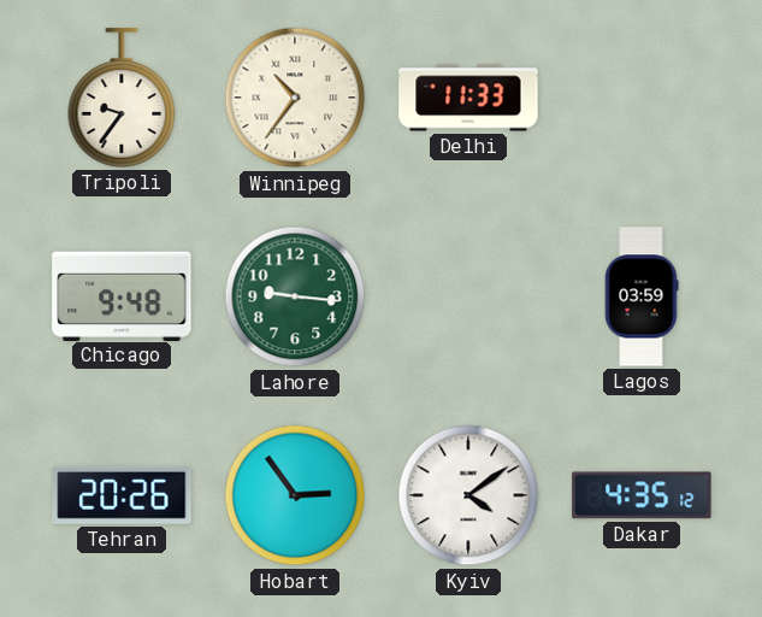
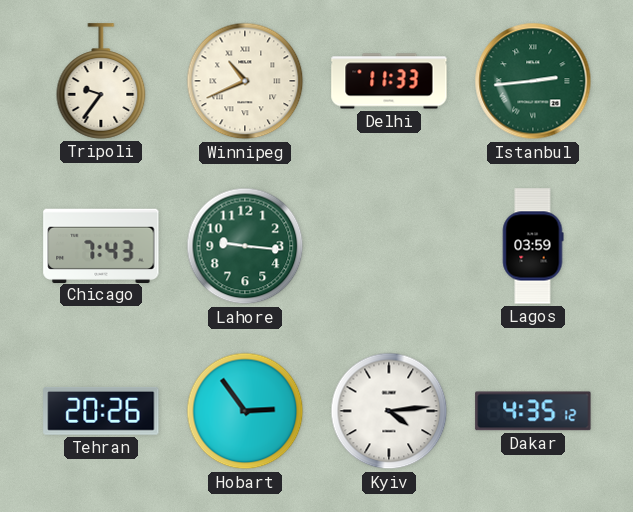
Winnipeg: 10:36 -> 10:41 (245, 81)
Istanbul: none -> 2:44 (533, 81)
Chicago: 9:48 -> 7:43 (101, 245)
Kyiv: 4:09 -> 4:14 (389, 411)
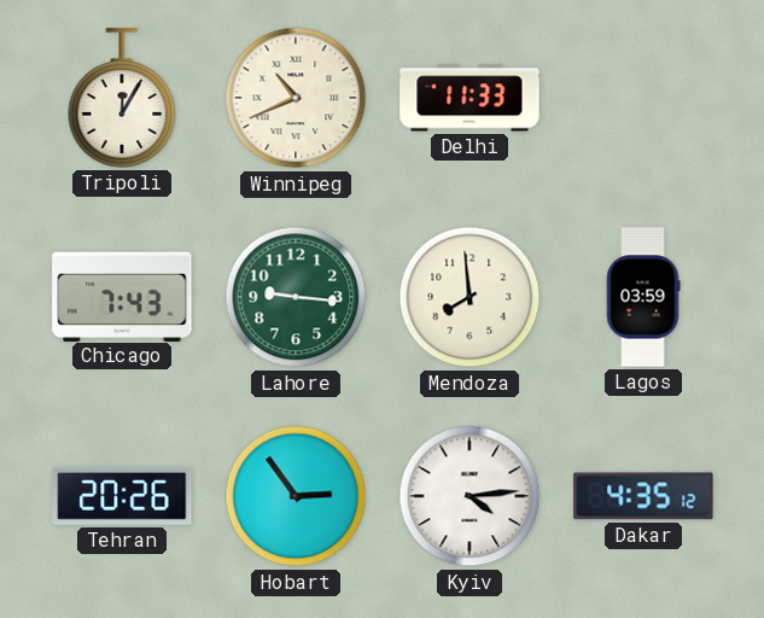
Tripoli: 9:36 -> 12:05 (122, 98)
Istanbul: 2:44 -> none (533, 81)
Mendoza: none -> 7:59 (470, 297)
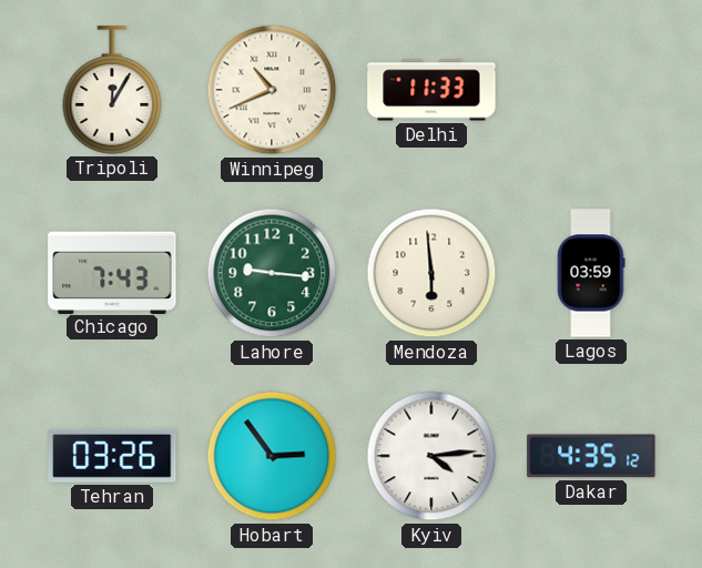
Mendoza: 7:59 -> 5:59 (431, 273)
Tehran: 20:26 -> 03:26 (112, 456)
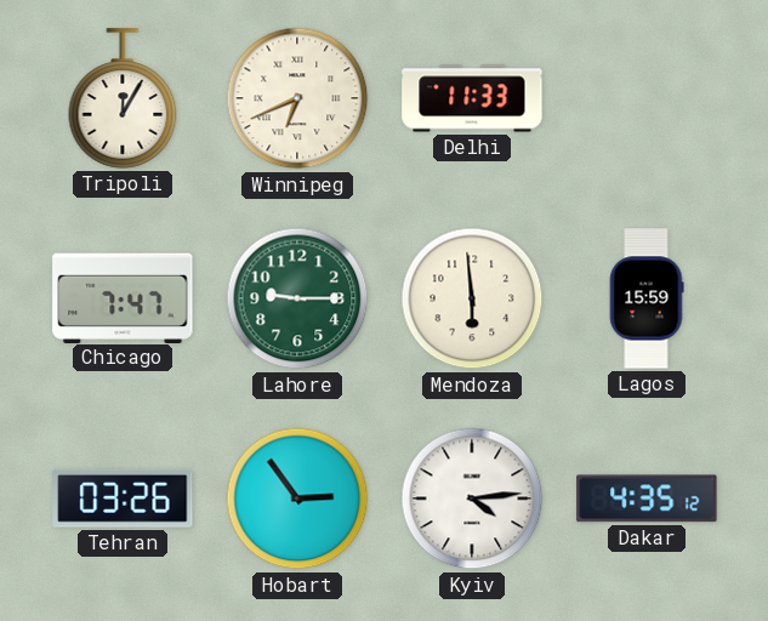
Winnipeg: 10:41 -> 6:41 (297, 98)
Chicago: 7:43 -> 7:47 (123, 297)
Lahore: 9:16 -> 9:15 (297, 298)
Lagos: 03:59 -> 15:59 (647, 298)
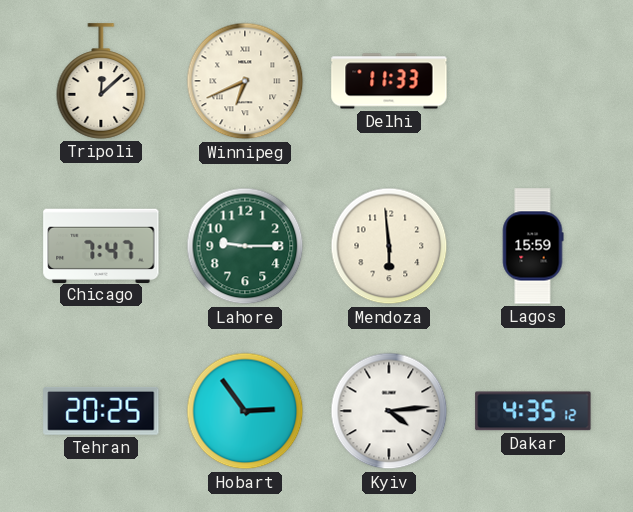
Tripoli: 12:05 -> 12:08 (101, 81)
Tehran: 03:26 -> 20:25 (101, 411)
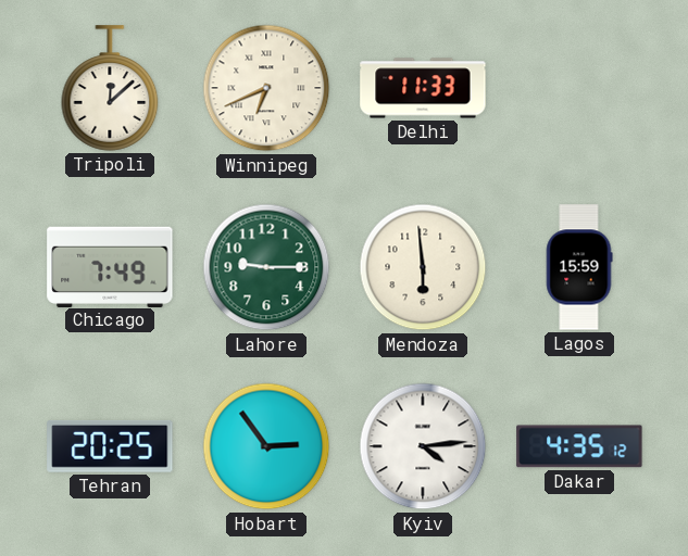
Chicago: 7:47 -> 7:49 (110, 266)
